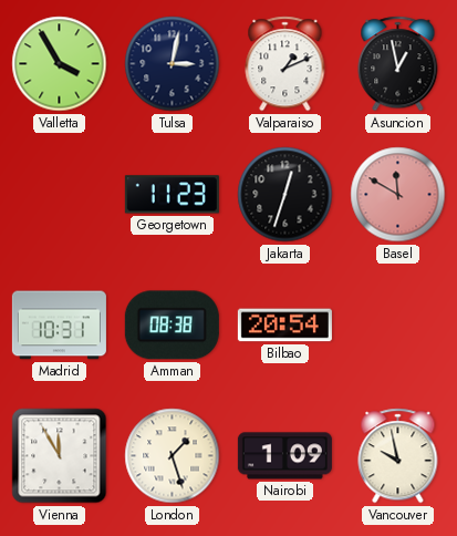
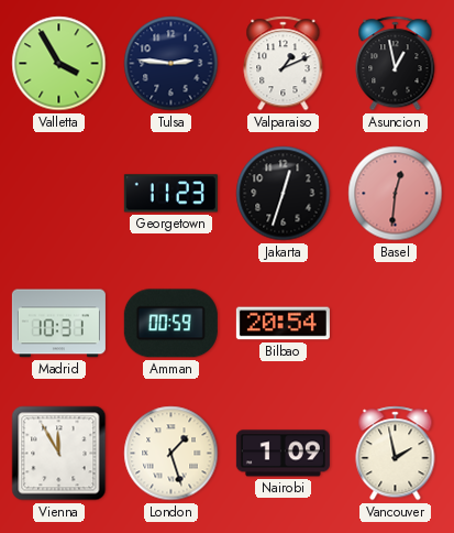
Tulsa: 3:02 -> 2:46 (171, 64)
Basel: 11:50 -> 12:31 (396, 194)
Amman: 08:38 -> 00:59 (170, 324)
Vancouver: 9:58 -> 1:58 (396, 454)
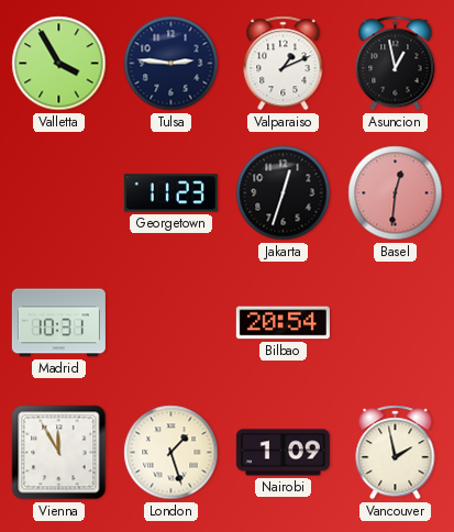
Amman: 00:59 -> none (170, 324)
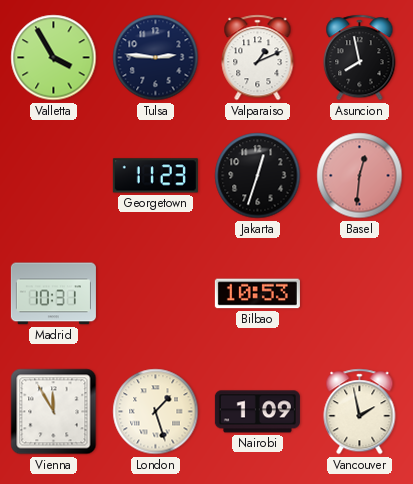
Asuncion: 12:58 -> 7:58 (360, 58)
Bilbao: 20:54 -> 10:53 (257, 294)
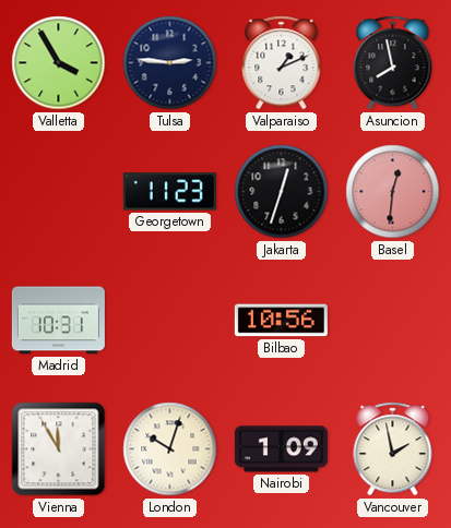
Bilbao: 10:53 -> 10:56 (281, 321)
London: 1:27 -> 10:03 (170, 449)
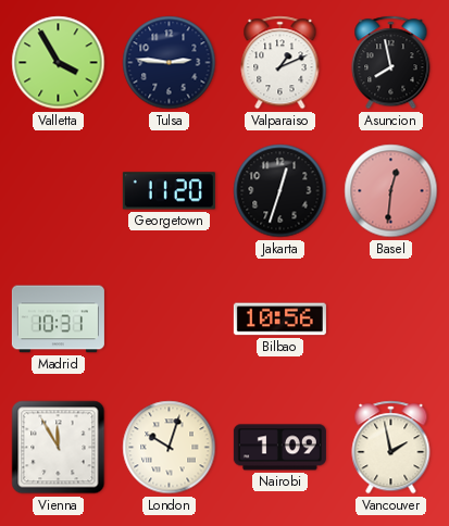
Georgetown: 11:23 -> 11:20 (169, 191)
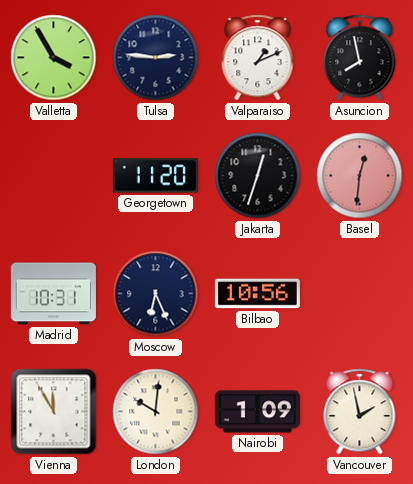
Moscow: none -> 6:26 (156, 294)
London: 10:03 -> 10:01 (156, 412)
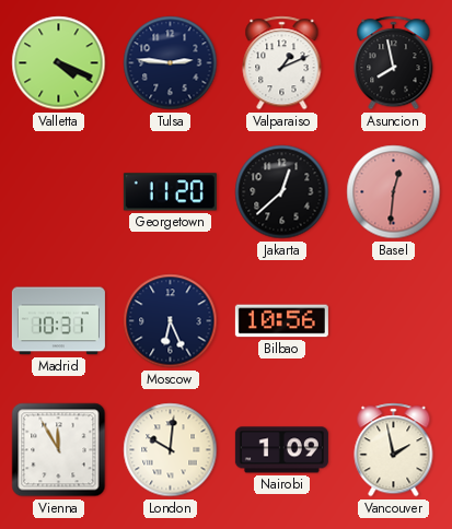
Valletta: 3:55 -> 4:19 (59, 63)
Jakarta: 12:33 -> 12:38 (282, 192)
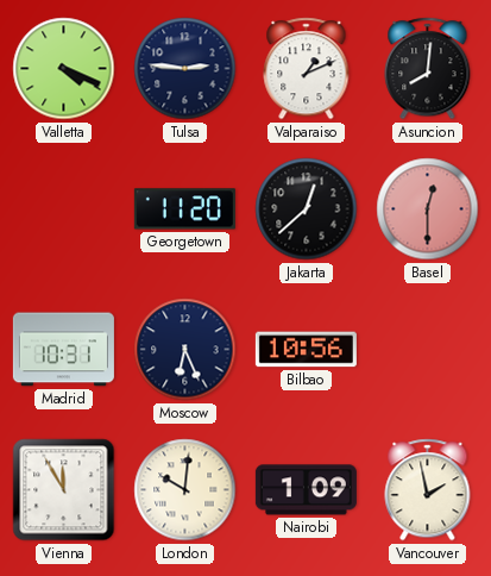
Asuncion: 7:58 -> 8:01 (428, 69)
Basel: 12:31 -> 12:30 (428, 209)
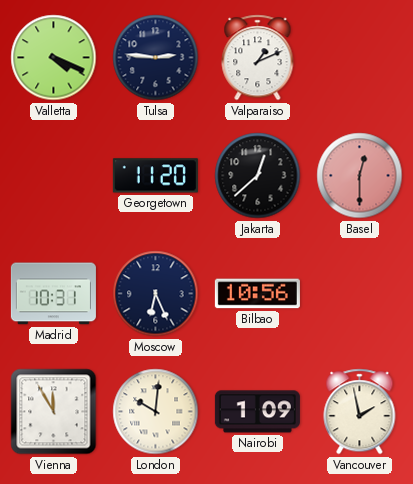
Asuncion: 8:01 -> none (428, 69)
